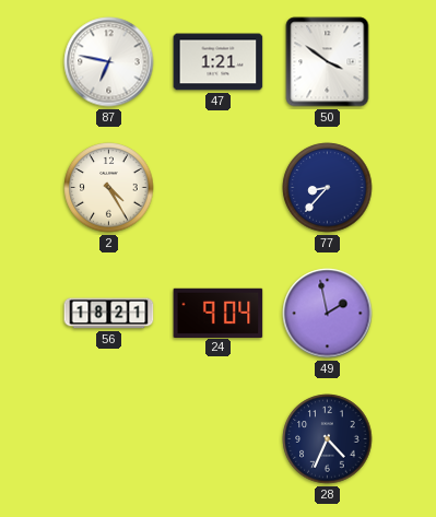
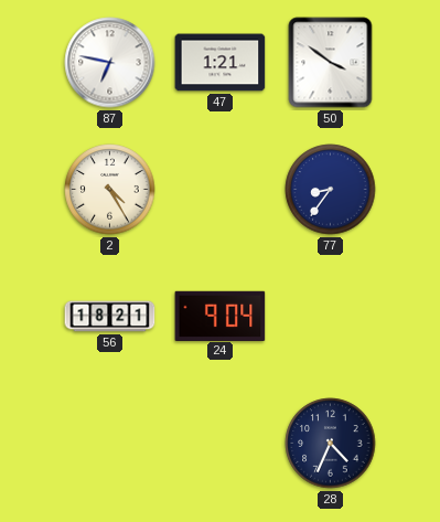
77: 8:37 -> 8:36 (331, 190)
49: 1:58 -> none (328, 314)
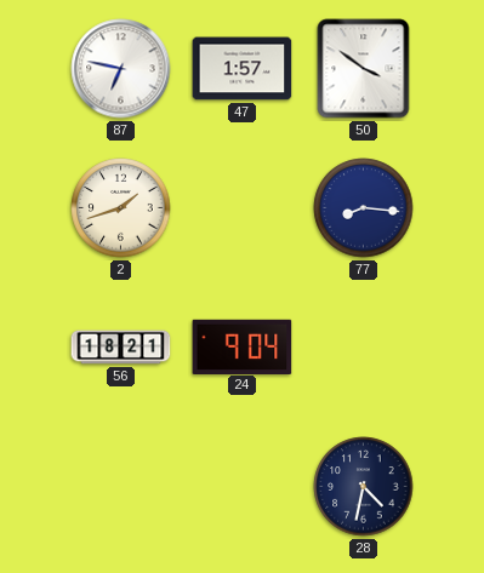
47: 1:21 -> 1:57 (243, 69)
2: 4:25 -> 1:42 (121, 208)
77: 8:36 -> 8:16 (364, 208)
28: 4:34 -> 4:32 (364, 487)
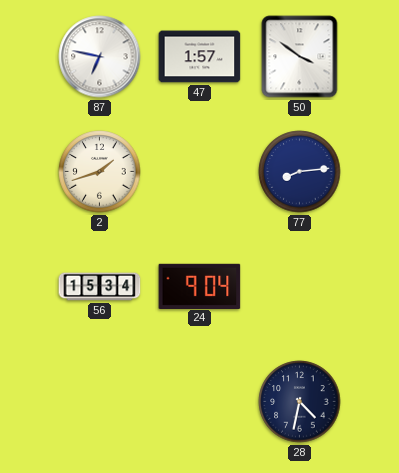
77: 8:16 -> 8:14 (300, 172)
56: 18:21 -> 15:34 (100, 287)
